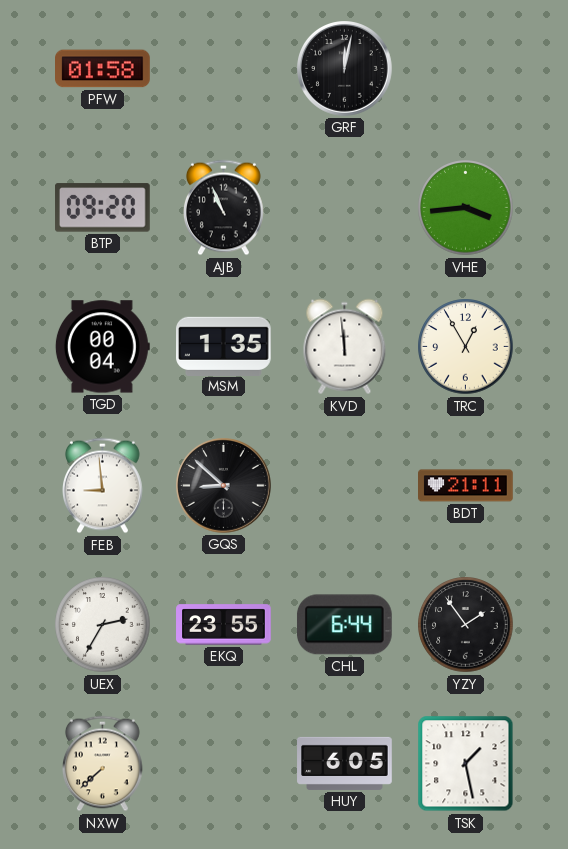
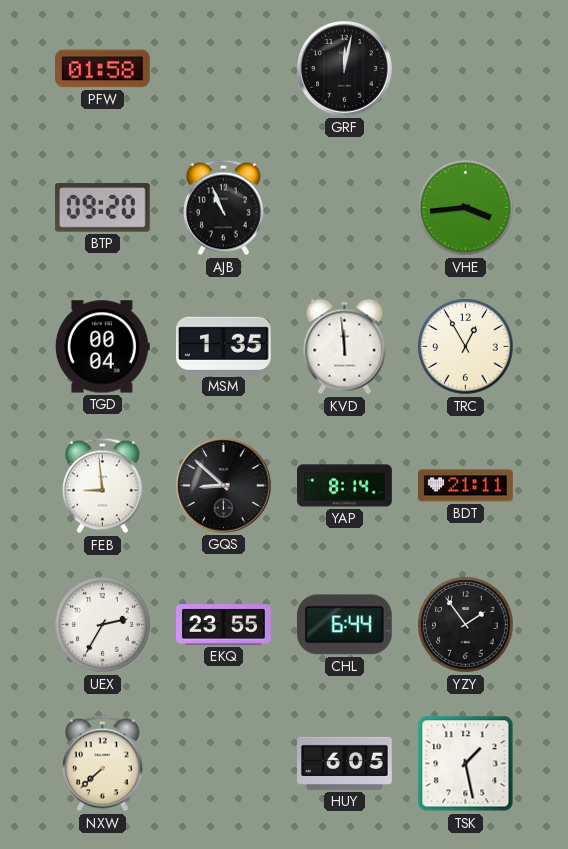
YAP: none -> 8:14 (345, 486)
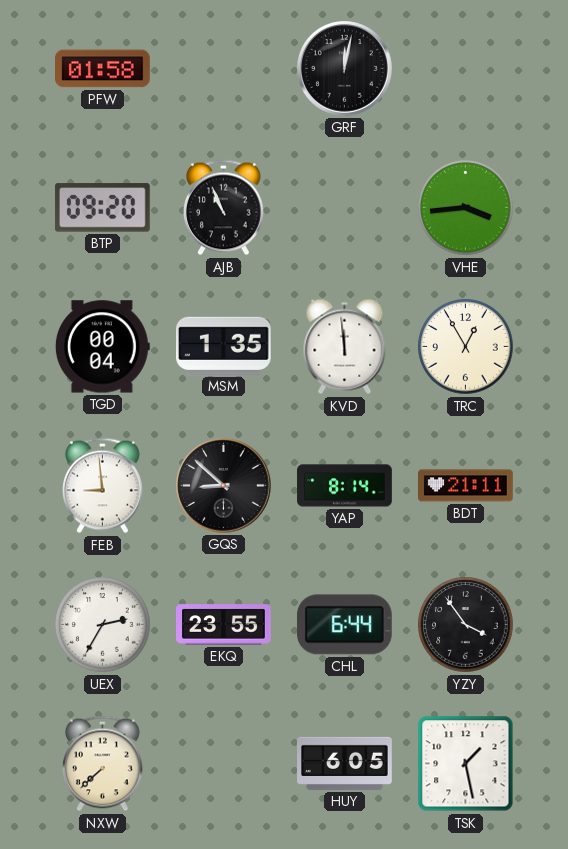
YZY: 1:54 -> 3:54 (466, 625)
